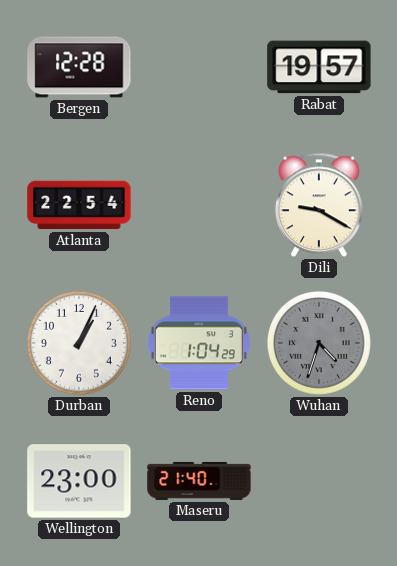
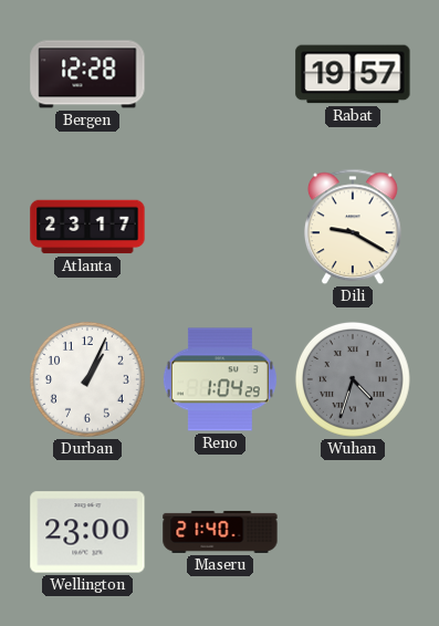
Atlanta: 22:54 -> 23:17 (87, 227)
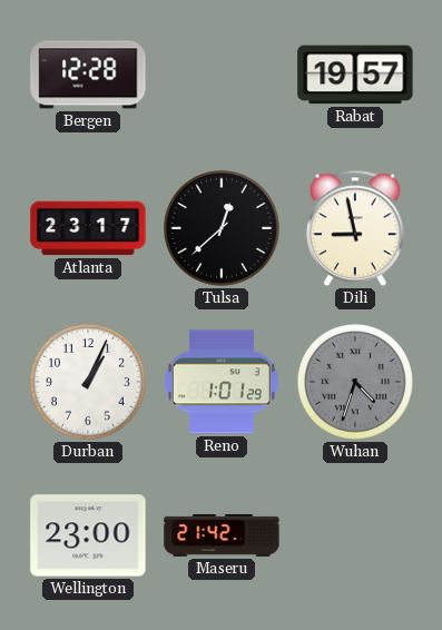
Tulsa: none -> 12:38 (222, 228)
Dili: 9:20 -> 8:58 (355, 228)
Reno: 1:04 -> 1:01 (222, 382)
Maseru: 21:40 -> 21:42 (222, 535)
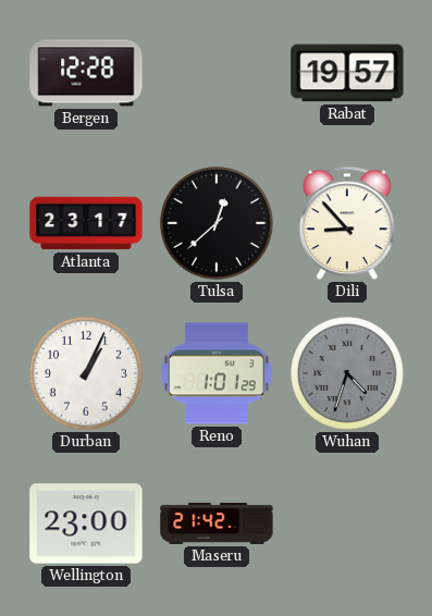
Dili: 8:58 -> 8:53 (347, 223)
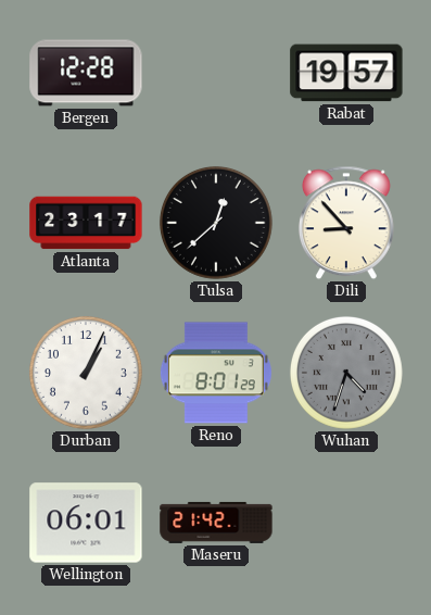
Reno: 1:01 -> 8:01 (216, 373)
Wellington: 23:00 -> 06:01 (86, 523)
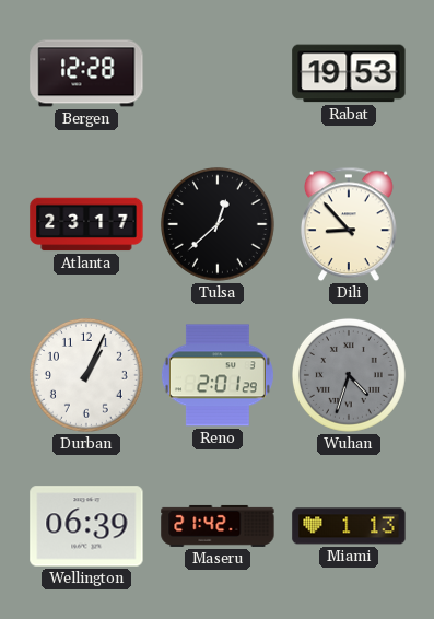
Rabat: 19:57 -> 19:53 (349, 73)
Reno: 8:01 -> 2:01 (218, 375)
Wellington: 06:01 -> 06:39 (86, 526)
Miami: none -> 1:13 (349, 526)
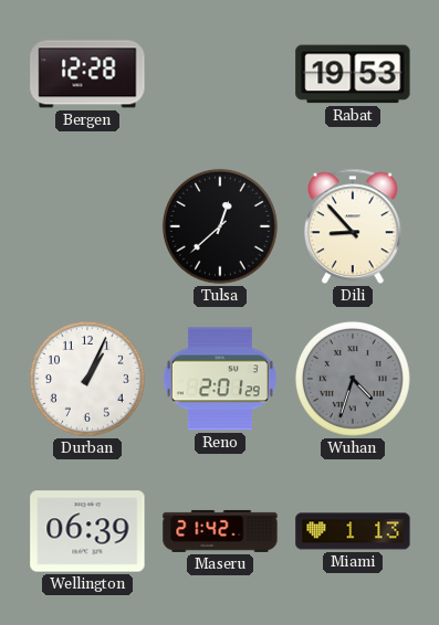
Atlanta: 23:17 -> none (86, 224)
